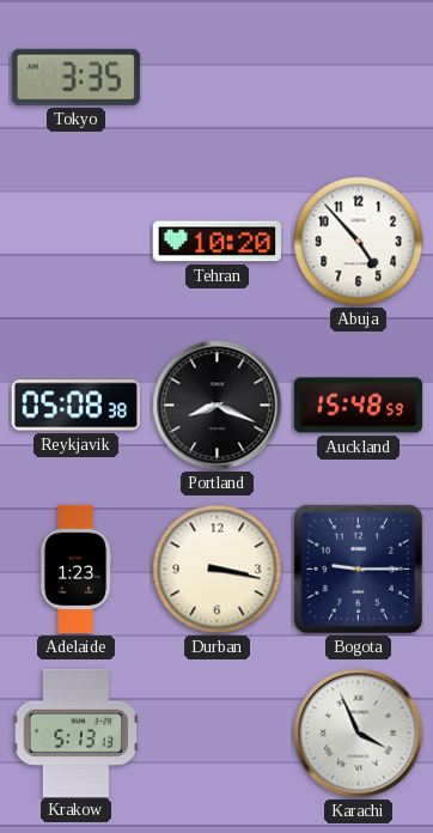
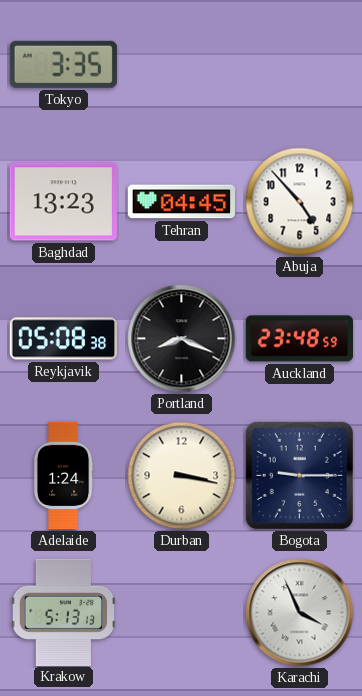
Baghdad: none -> 13:23 (63, 202)
Tehran: 10:20 -> 04:45 (181, 202)
Auckland: 15:48 -> 23:48 (299, 339)
Adelaide: 1:23 -> 1:24 (63, 476)
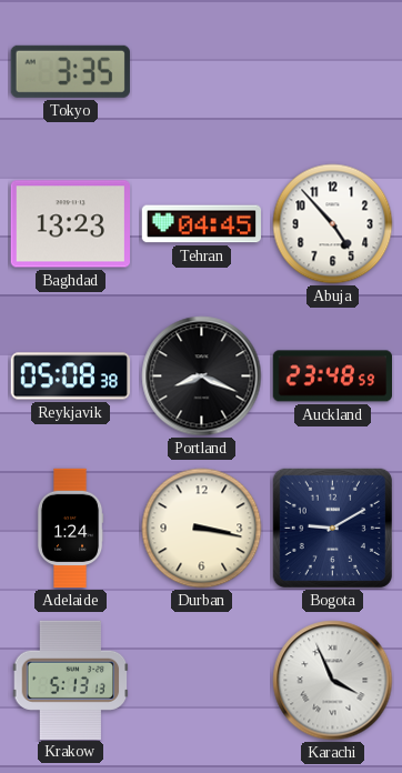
Bogota: 9:15 -> 9:10 (332, 528)
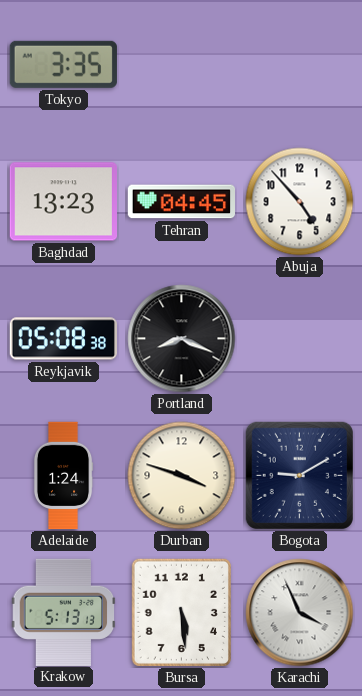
Auckland: 23:48 -> none (332, 377)
Durban: 3:17 -> 3:48 (182, 476)
Bursa: none -> 5:29 (181, 612)
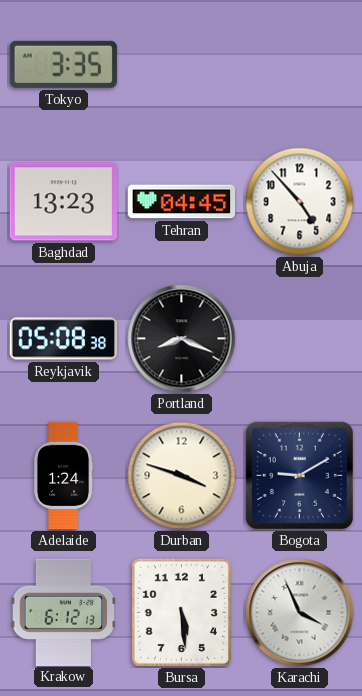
Krakow: 5:13 -> 6:12 (64, 612)
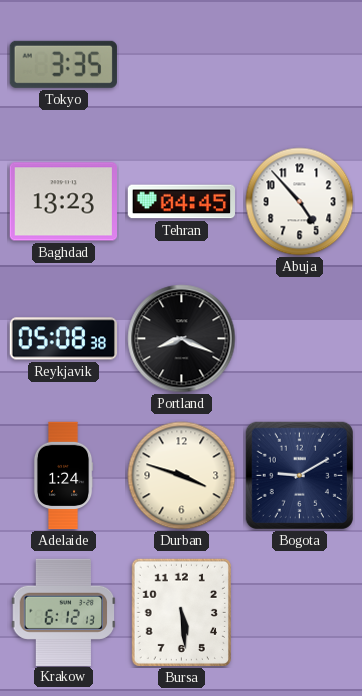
Karachi: 3:56 -> none (300, 613)
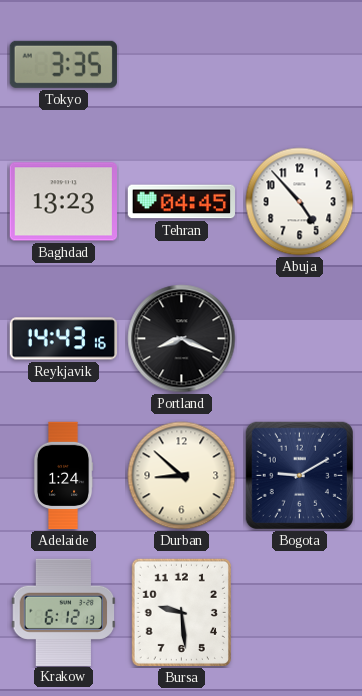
Reykjavik: 05:08 -> 14:43 (63, 339)
Durban: 3:48 -> 8:52 (182, 476)
Bursa: 5:29 -> 9:29 (181, 612)
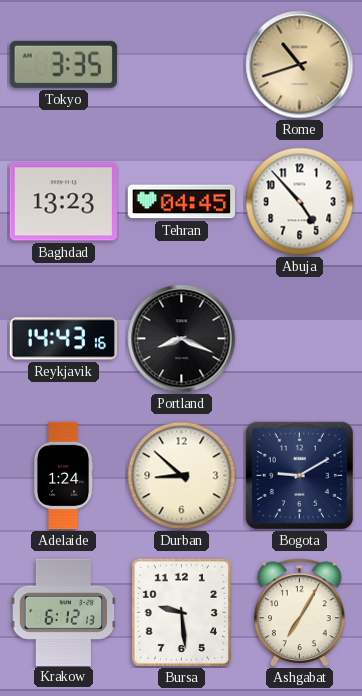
Rome: none -> 10:42 (300, 65)
Ashgabat: none -> 7:05 (300, 613)
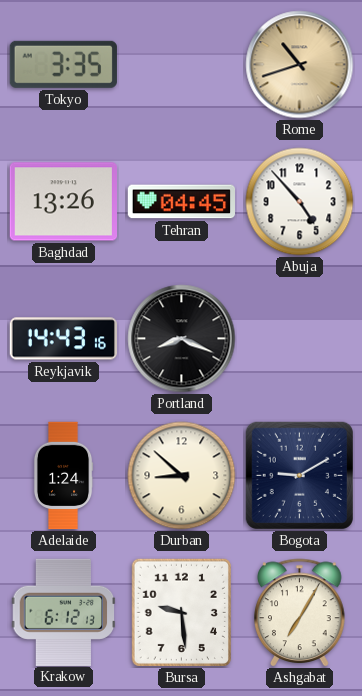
Baghdad: 13:23 -> 13:26 (63, 202)
